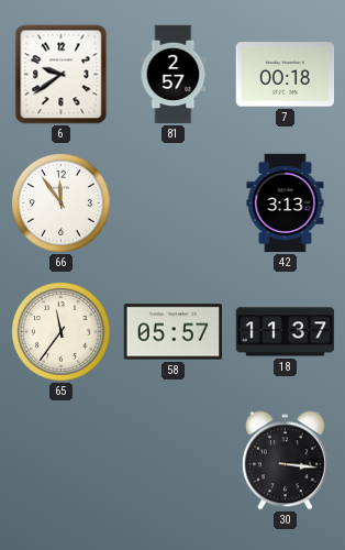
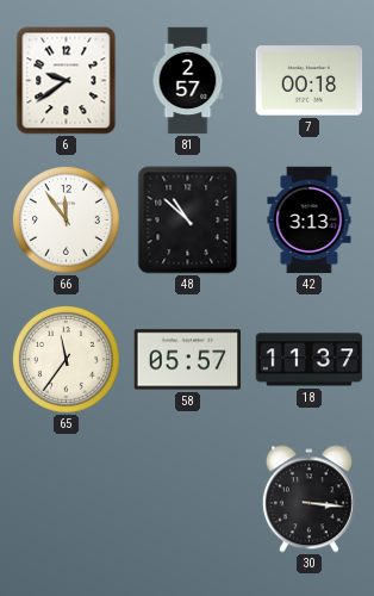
48: none -> 10:52 (188, 221)
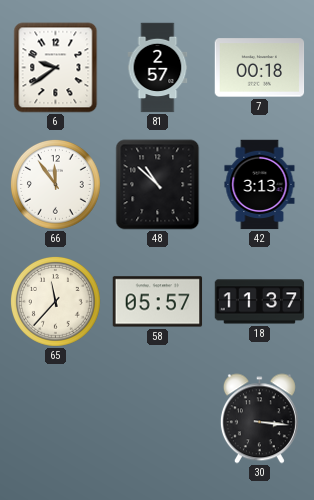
65: 11:36 -> 11:37 (55, 301)
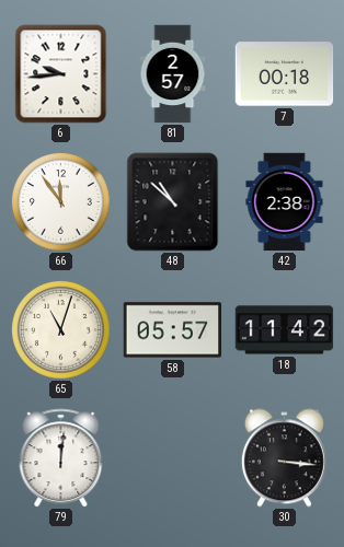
6: 9:39 -> 9:44 (61, 74)
42: 3:13 -> 2:38 (285, 202)
65: 11:37 -> 11:03 (60, 329)
18: 11:37 -> 11:42 (285, 330)
79: none -> 12:01 (61, 458)
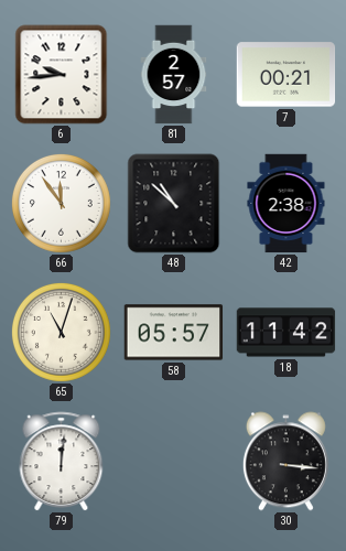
7: 00:18 -> 00:21 (286, 75)
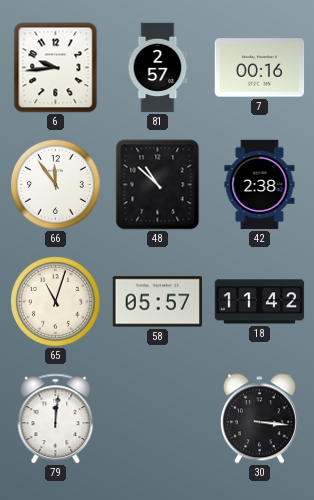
7: 00:21 -> 00:16 (260, 68)
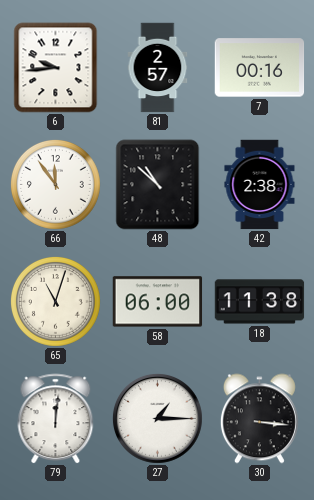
58: 05:57 -> 06:00 (158, 302)
18: 11:42 -> 11:38 (260, 302)
27: none -> 1:15 (157, 418)
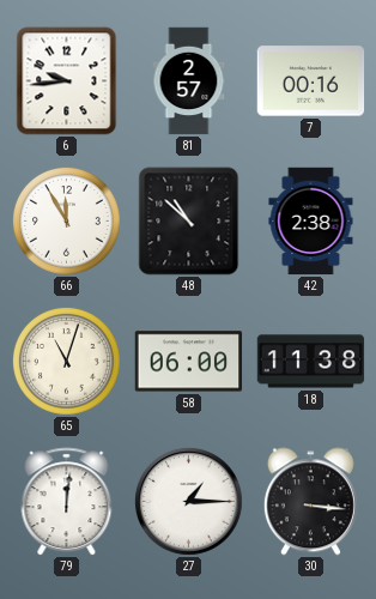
66: 11:54 -> 11:55 (66, 220)
